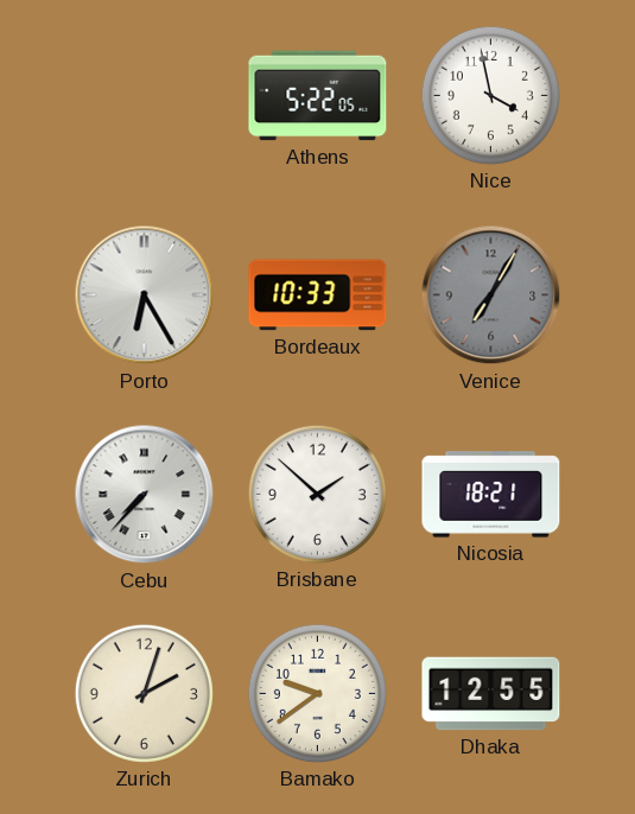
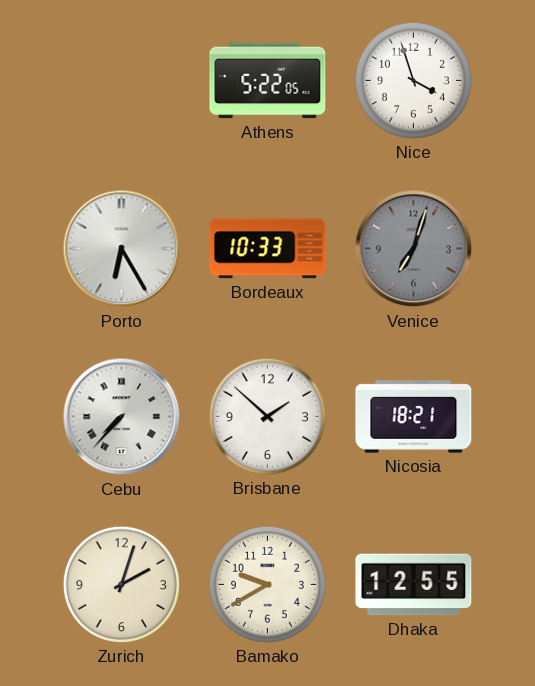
Nice: 3:58 -> 3:57 (413, 80)
Venice: 7:05 -> 7:03 (414, 249)
Bamako: 9:39 -> 9:40 (267, 584)
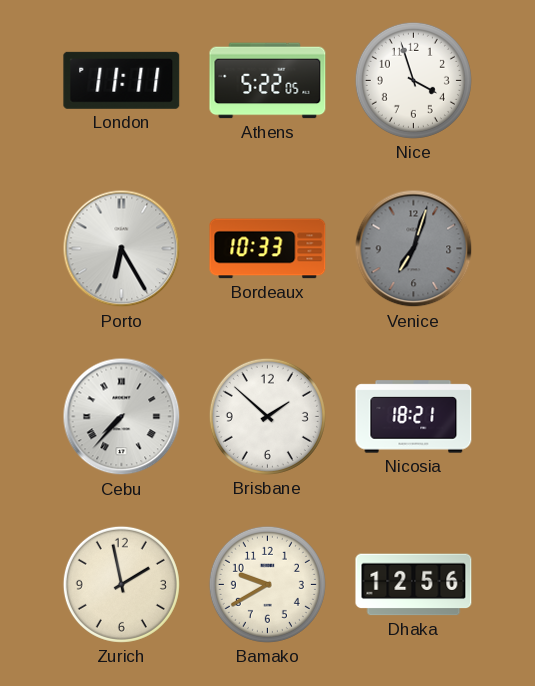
London: none -> 11:11 (122, 80)
Zurich: 2:03 -> 1:58 (121, 584)
Dhaka: 12:55 -> 12:56 (414, 585)
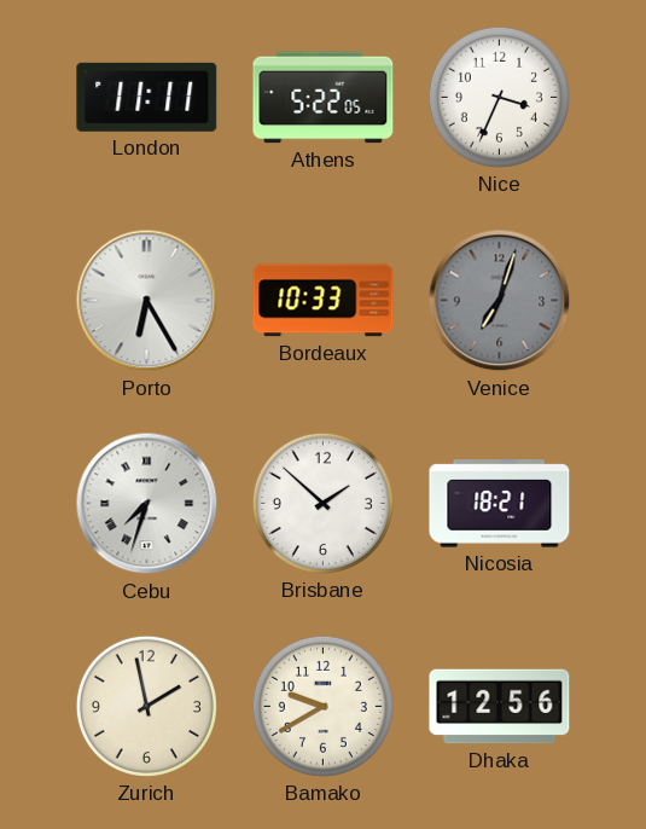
Nice: 3:57 -> 3:34 (499, 97)
Cebu: 7:37 -> 7:33 (147, 504)
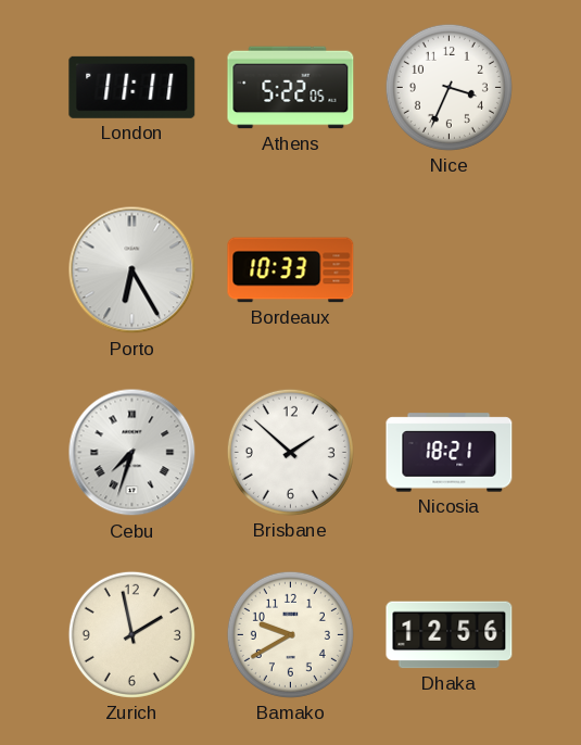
Venice: 7:03 -> none (500, 301)
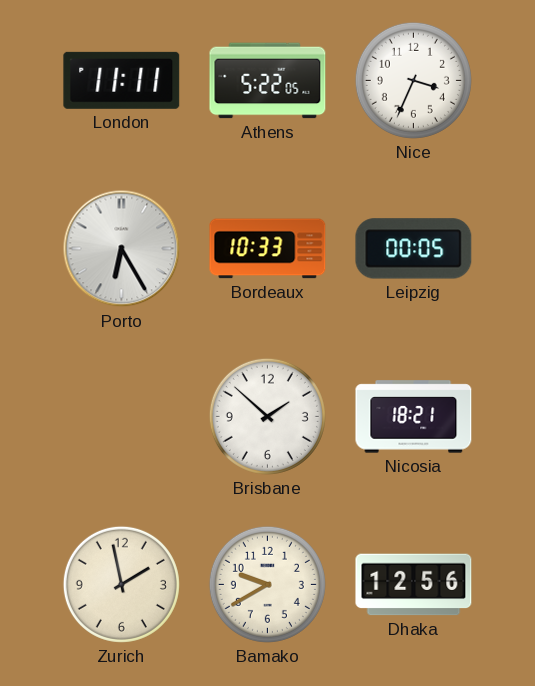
Leipzig: none -> 00:05 (414, 249)
Cebu: 7:33 -> none (132, 453)
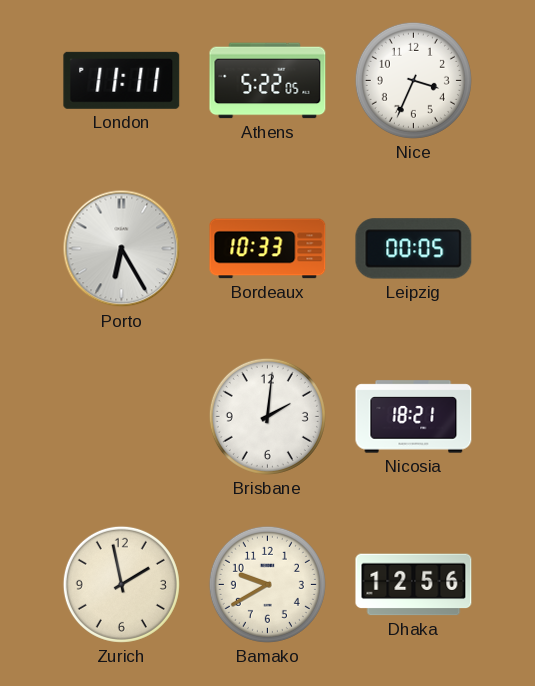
Brisbane: 1:52 -> 2:01 (267, 416)
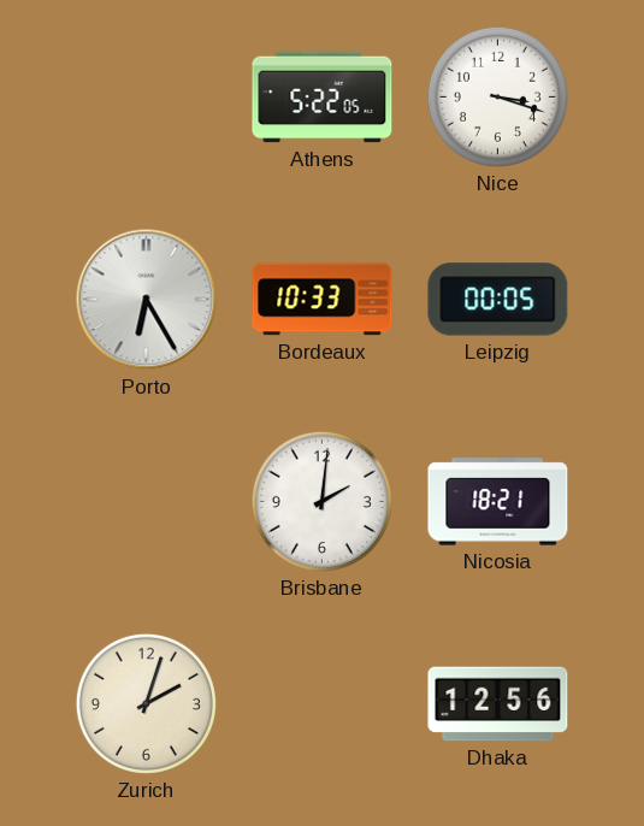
London: 11:11 -> none (122, 80)
Nice: 3:34 -> 3:18 (497, 96)
Zurich: 1:58 -> 2:03 (146, 703)
Bamako: 9:40 -> none (267, 584)
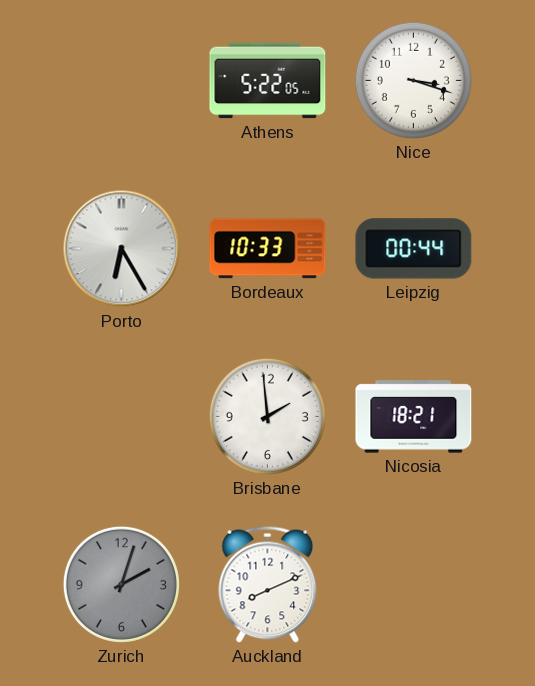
Leipzig: 00:05 -> 00:44 (414, 249)
Brisbane: 2:01 -> 1:59 (267, 416)
Zurich dial: cream -> grey (121, 584)
Auckland: none -> 8:11 (268, 584)
Dhaka: 12:56 -> none (498, 704)
